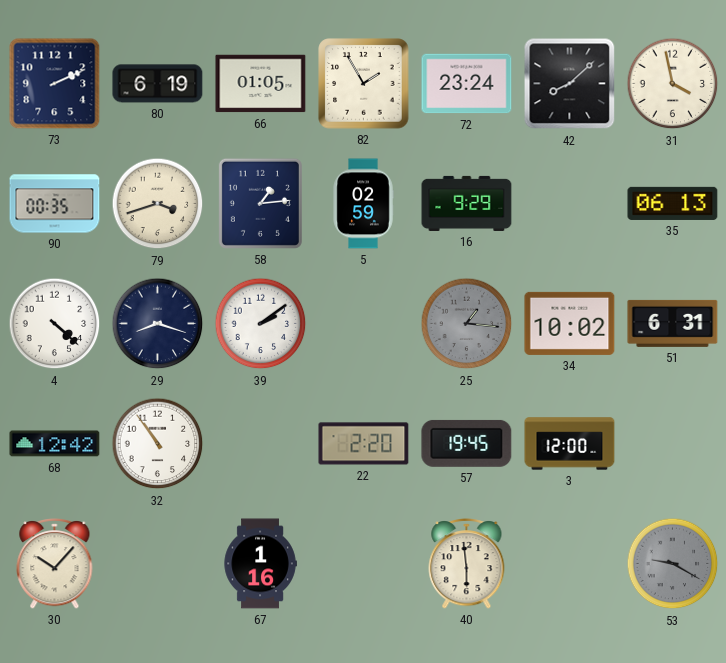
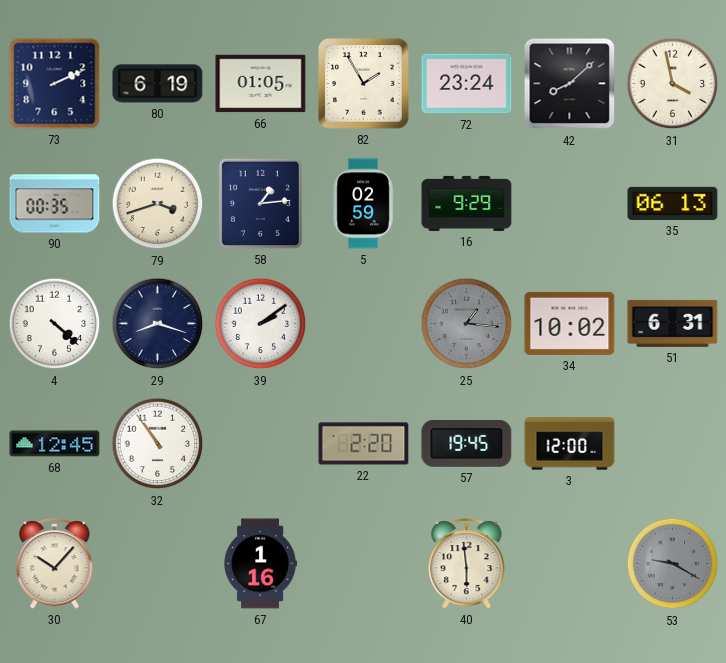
68: 12:42 -> 12:45 (55, 444)
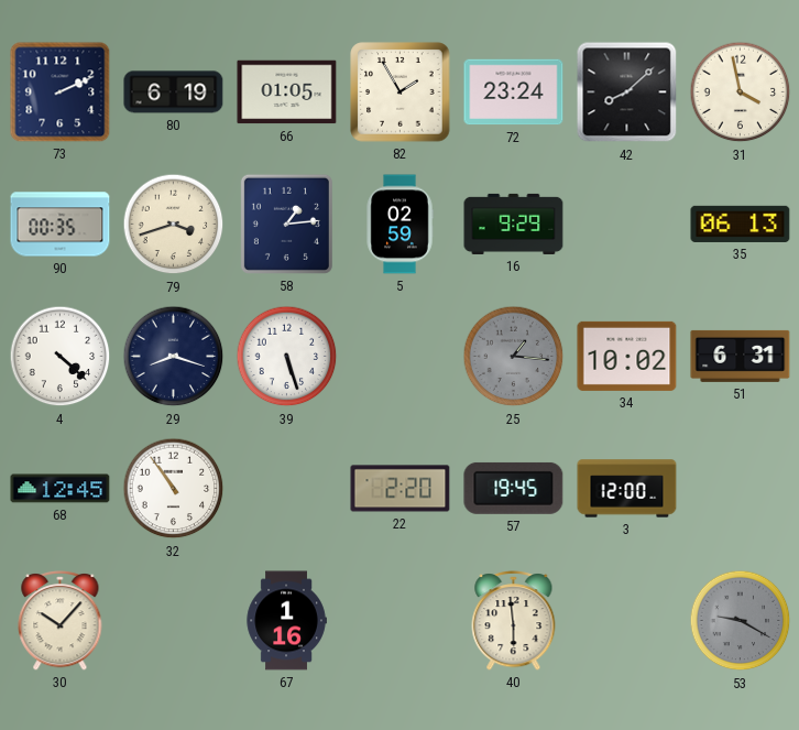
39: 2:09 -> 5:27 (287, 357)
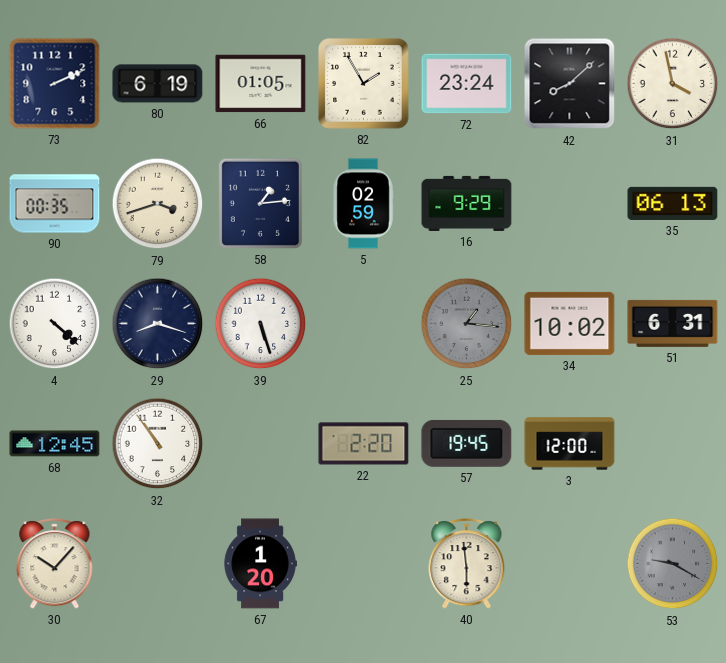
67: 1:16 -> 1:20 (260, 564)
